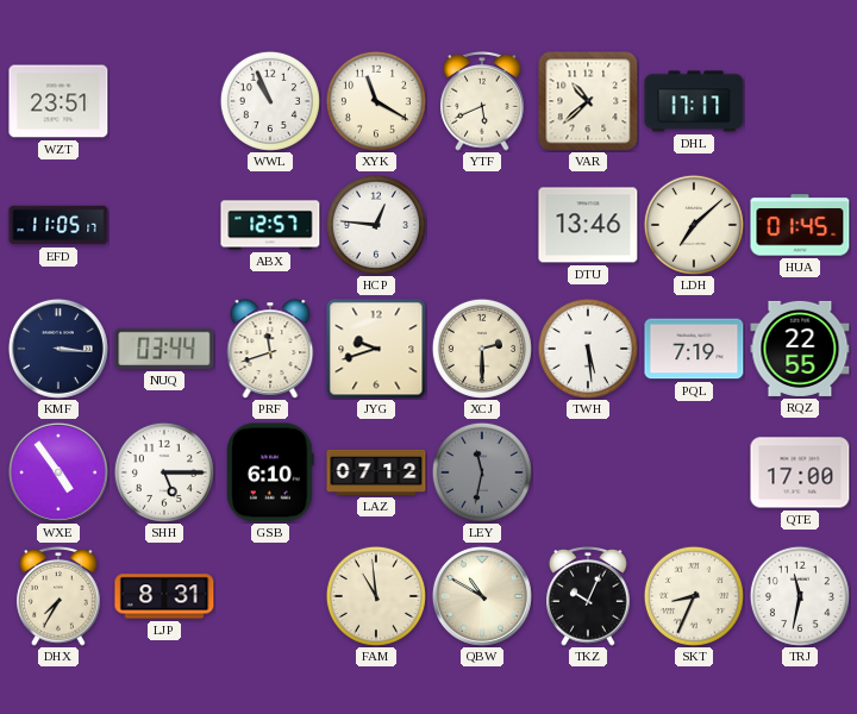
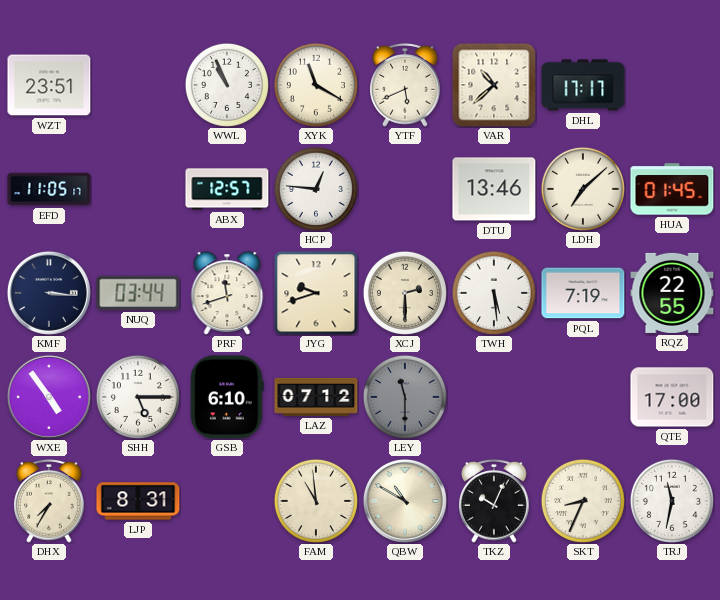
LEY: 11:32 -> 11:30 (405, 397)
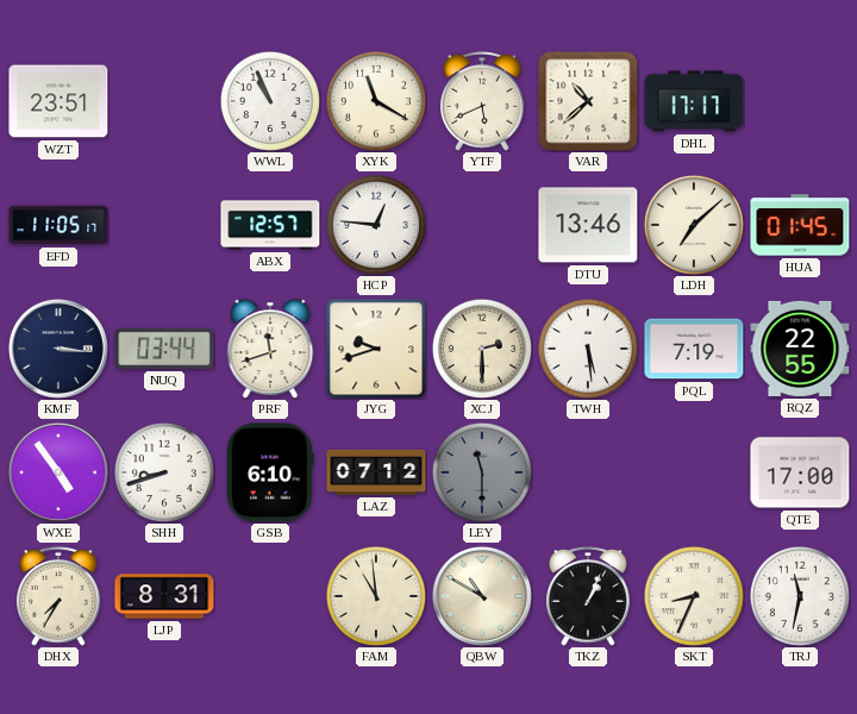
SHH: 5:15 -> 8:42 (164, 472)
TKZ: 10:04 -> 1:04 (588, 597)
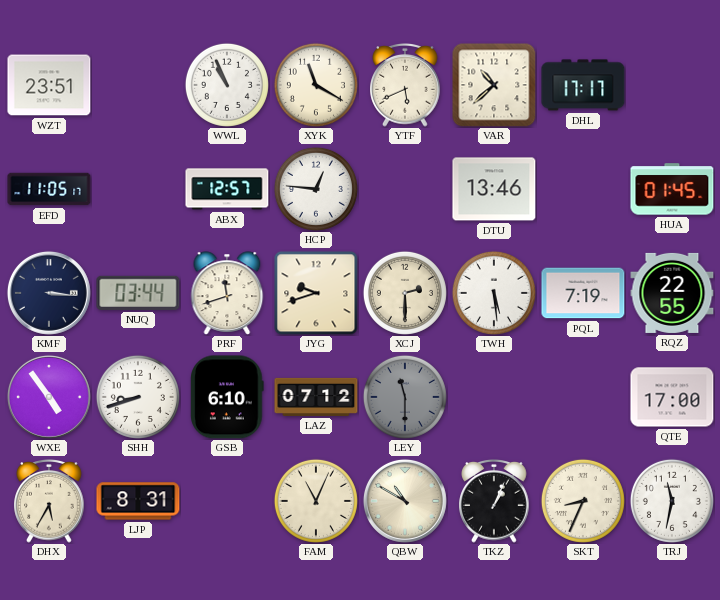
LDH: 7:08 -> none (694, 225)
DHX: 7:35 -> 5:35 (49, 502)
FAM: 10:59 -> 11:04 (316, 501)
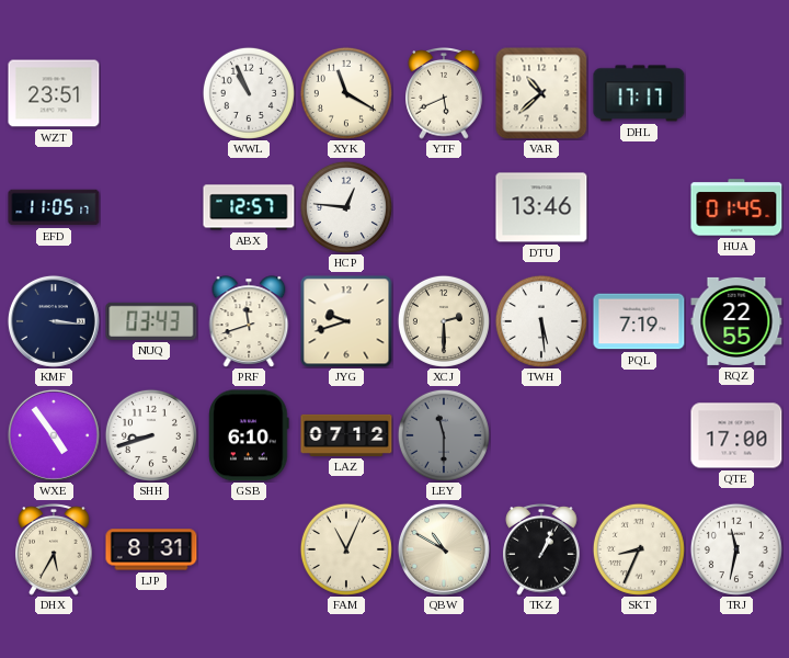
NUQ: 03:44 -> 03:43 (151, 321)
